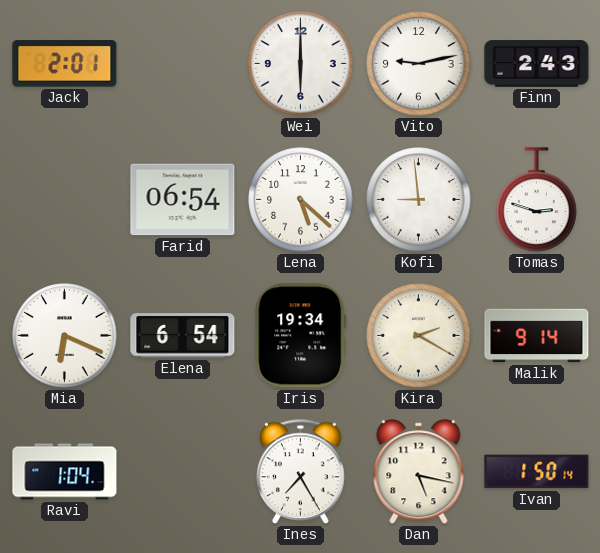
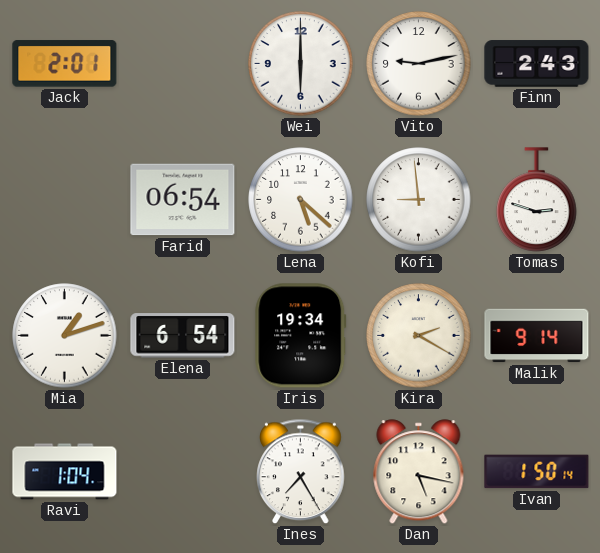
Mia: 6:19 -> 1:12 (65, 336)
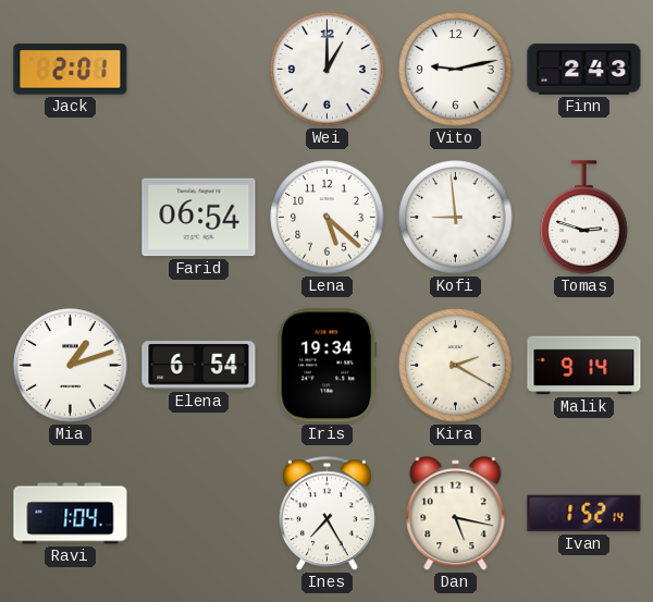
Wei: 6:00 -> 1:00 (328, 70)
Ivan: 1:50 -> 1:52 (584, 514)
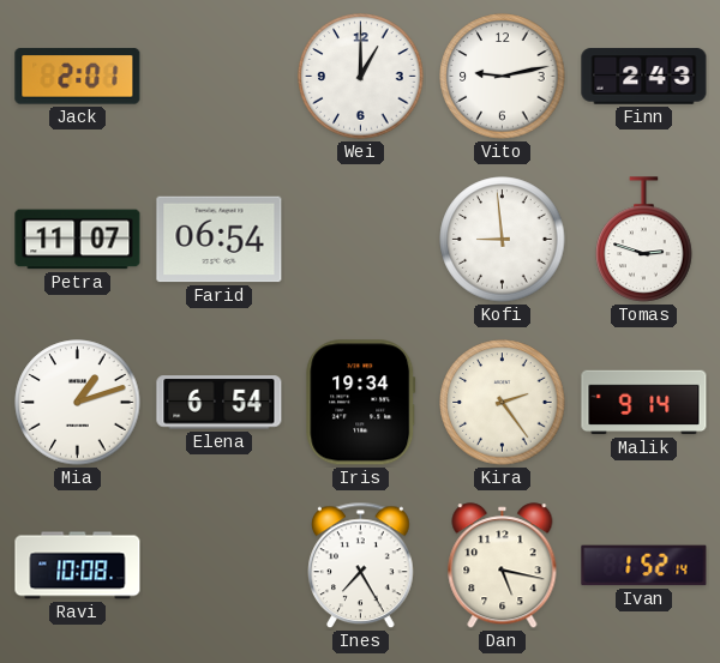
Petra: none -> 11:07 (78, 240)
Lena: 5:22 -> none (328, 218)
Kira: 2:20 -> 2:24 (503, 403)
Ravi: 1:04 -> 10:08 (78, 566)
